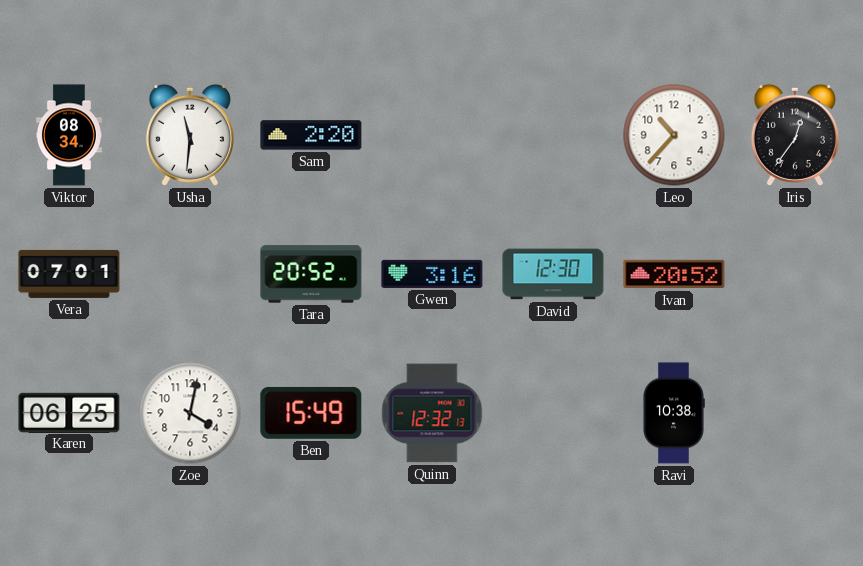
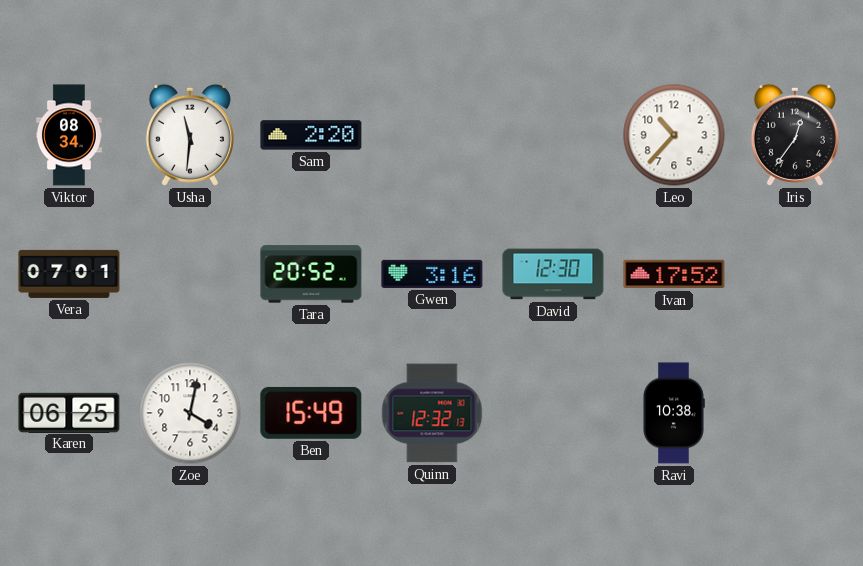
Ivan: 20:52 -> 17:52 (674, 274)
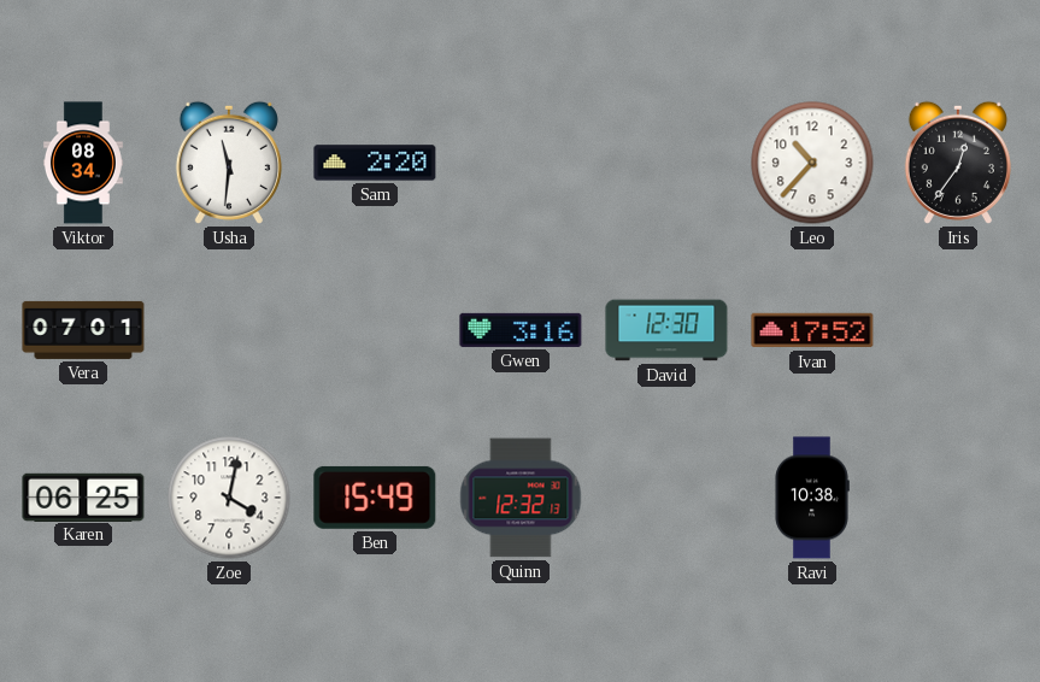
Tara: 20:52 -> none (311, 274)
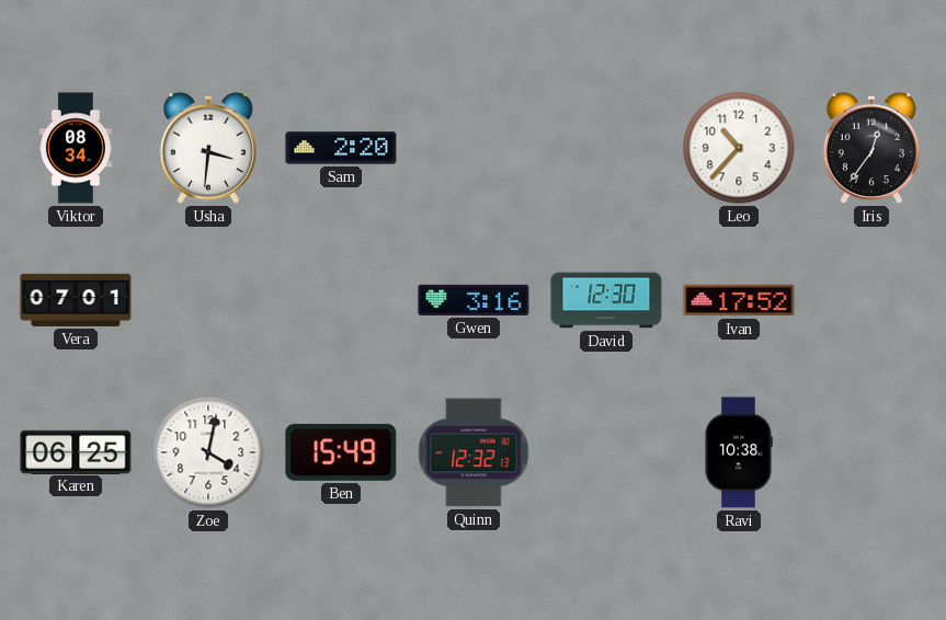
Usha: 11:31 -> 3:31 (208, 148)
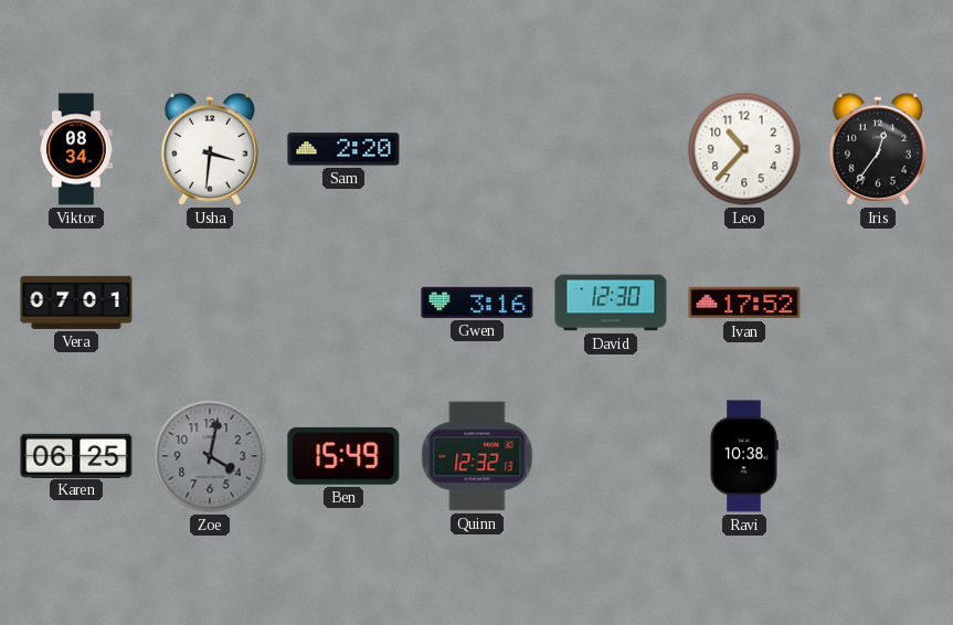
Zoe dial: white -> grey (210, 456)
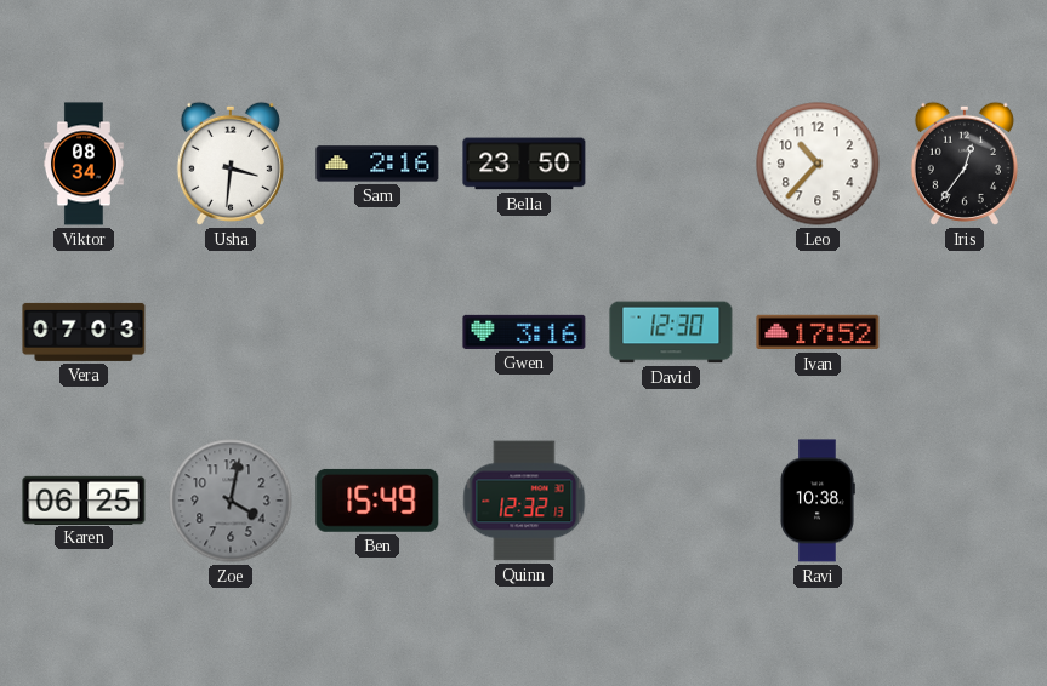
Sam: 2:20 -> 2:16 (377, 164)
Bella: none -> 23:50 (524, 164)
Vera: 07:01 -> 07:03 (84, 332)
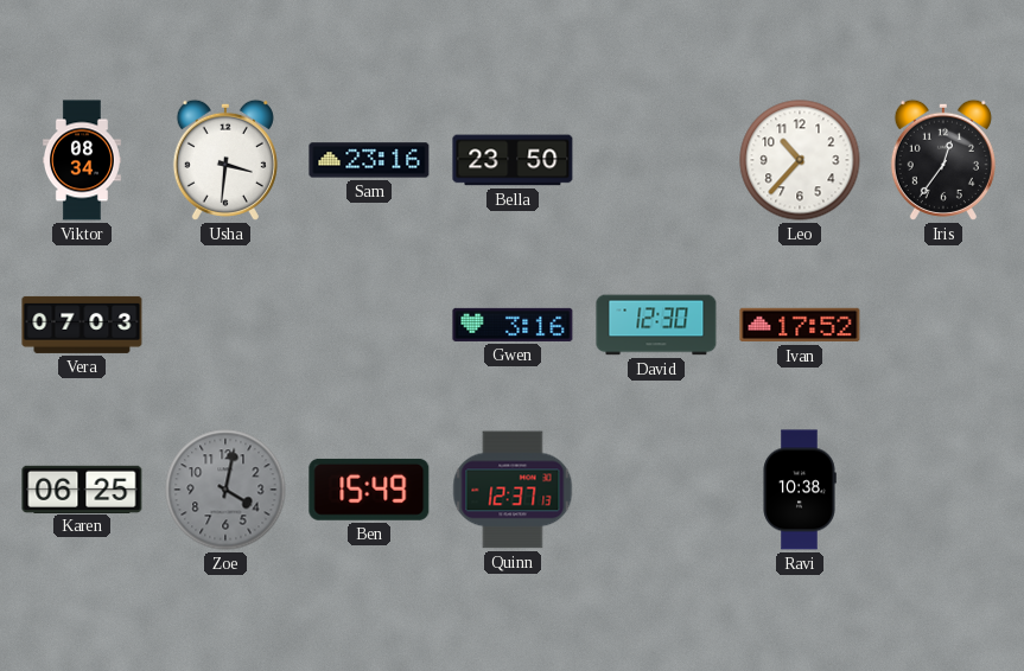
Sam: 2:16 -> 23:16 (369, 160)
Quinn: 12:32 -> 12:37 (513, 490)
